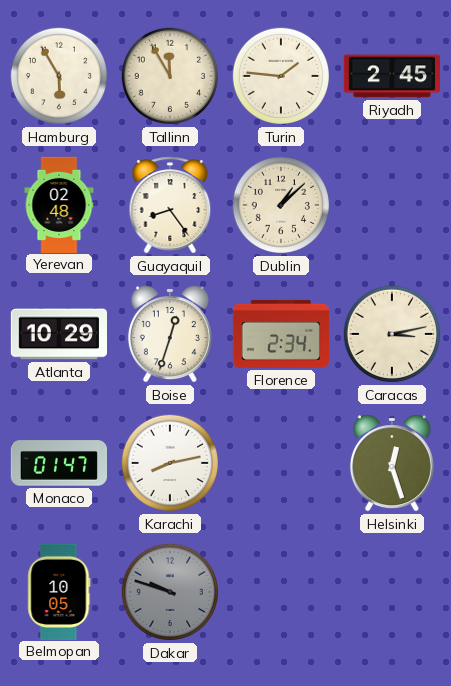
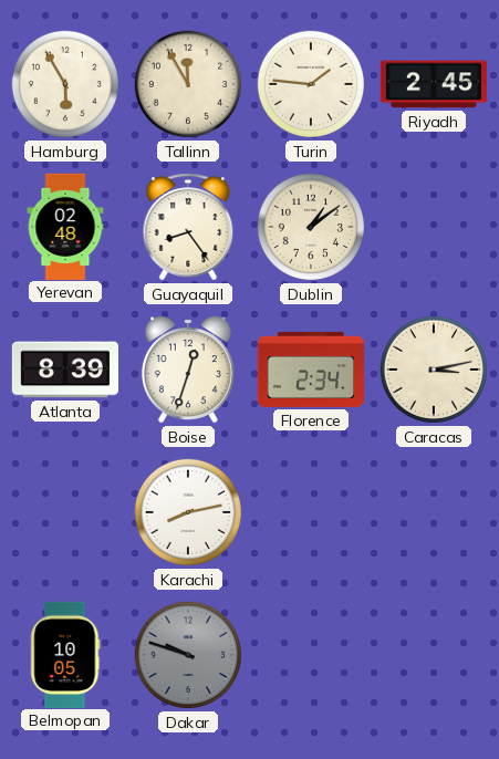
Dublin: 1:08 -> 1:09 (311, 227)
Atlanta: 10:29 -> 8:39 (64, 370)
Monaco: 01:47 -> none (58, 463)
Helsinki: 12:27 -> none (392, 463)
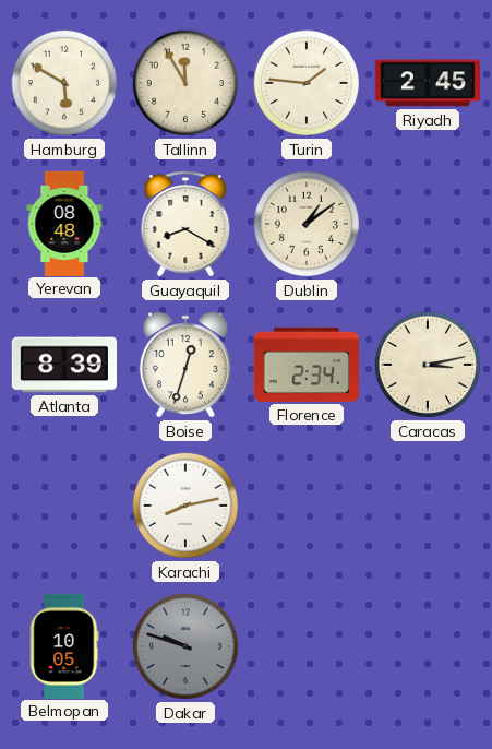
Hamburg: 5:55 -> 5:50 (64, 83)
Yerevan: 02:48 -> 08:48 (64, 223)
Guayaquil: 8:24 -> 8:20 (185, 224)
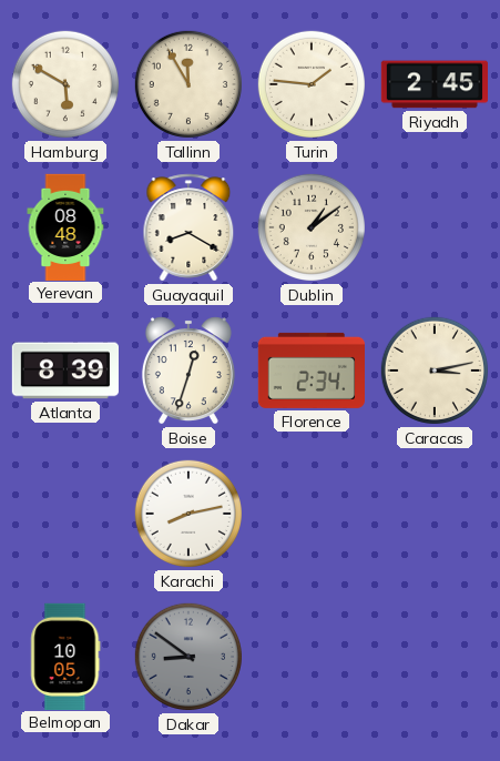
Dakar: 9:48 -> 8:51 (188, 657)
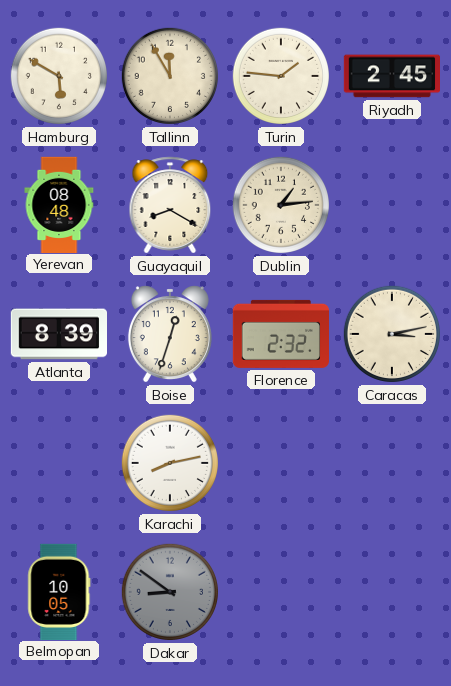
Dublin: 1:09 -> 1:14 (281, 205)
Florence: 2:34 -> 2:32 (280, 334)
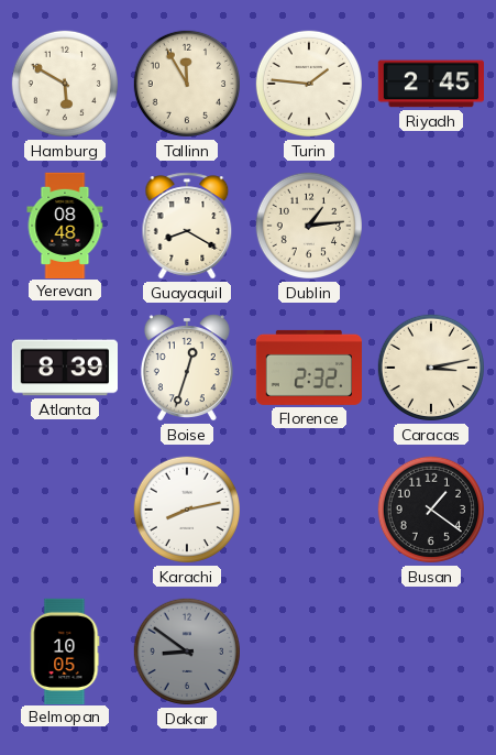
Busan: none -> 1:21 (431, 510)
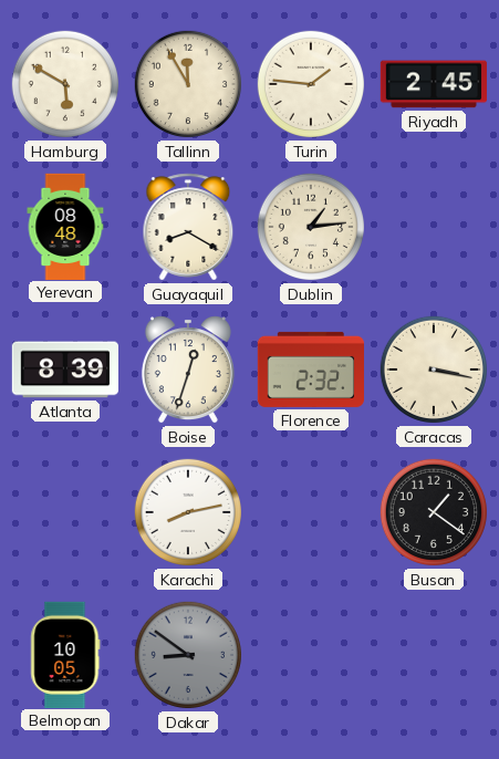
Caracas: 3:13 -> 3:17 (434, 370)
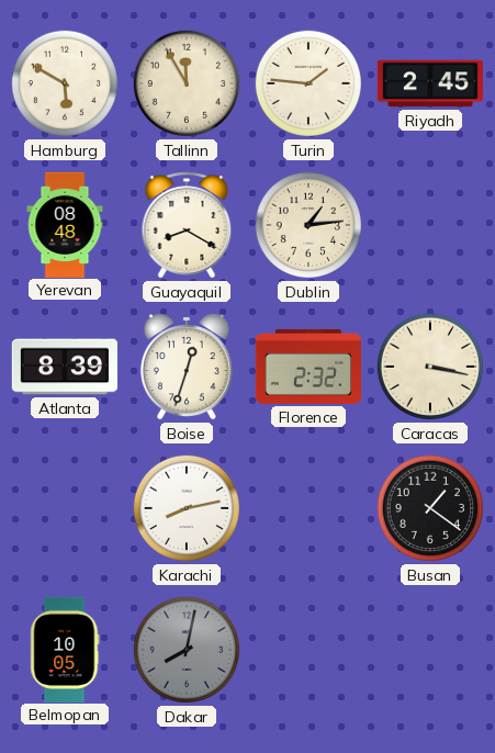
Dakar: 8:51 -> 8:02 (187, 650)
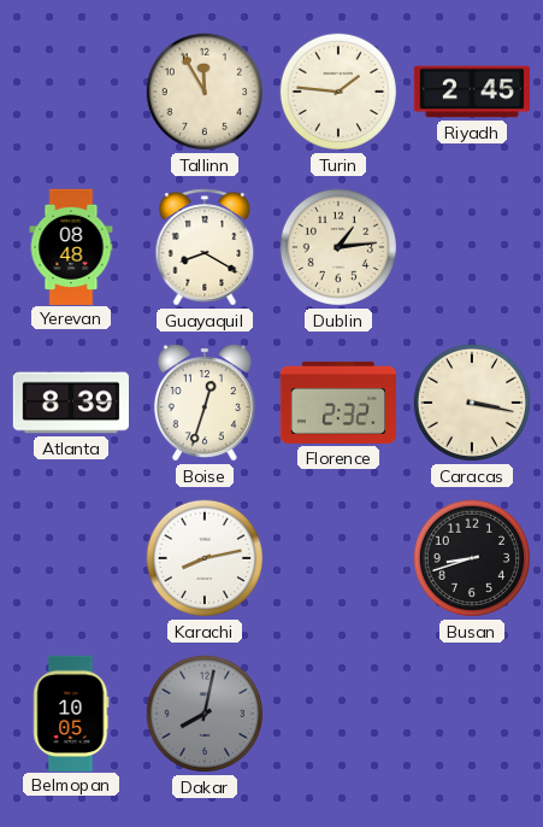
Hamburg: 5:50 -> none (65, 83)
Busan: 1:21 -> 8:42 (472, 558)
